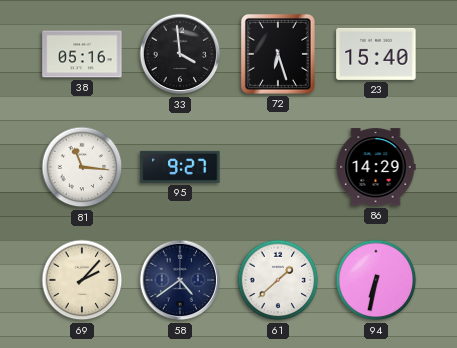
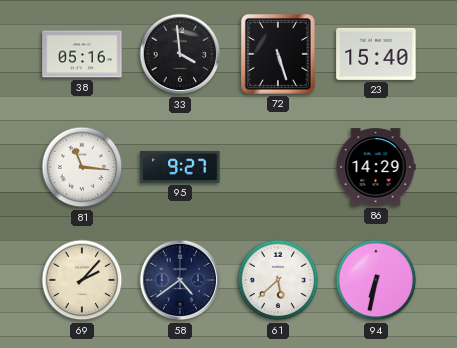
72: 6:27 -> 5:27 (278, 55)
61: 1:38 -> 5:38 (278, 280)
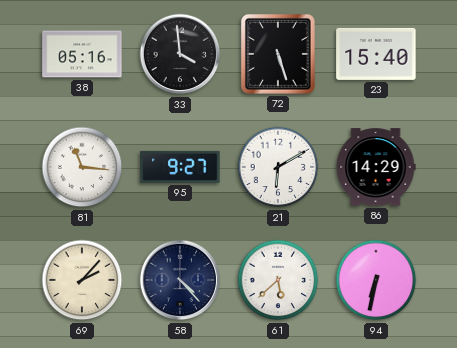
21: none -> 6:10 (278, 167)
58: 4:39 -> 4:23 (180, 280)
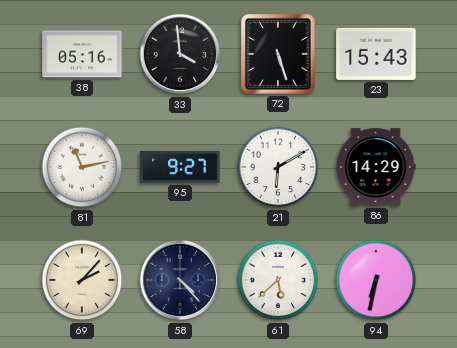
23: 15:40 -> 15:43 (376, 54)
81: 11:16 -> 11:13 (82, 167)
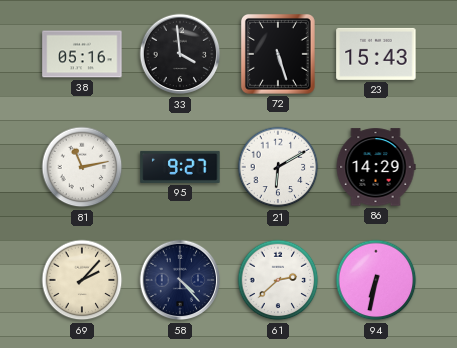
61: 5:38 -> 2:38 (278, 280)
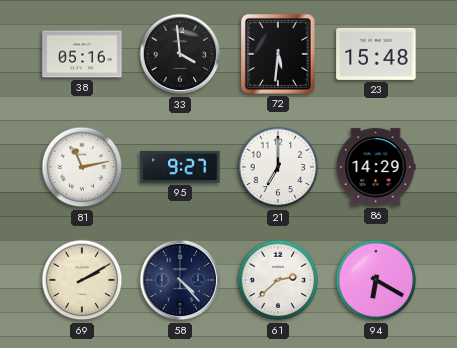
72: 5:27 -> 5:31 (278, 55)
23: 15:43 -> 15:48 (376, 54)
21: 6:10 -> 7:00 (278, 167)
69: 2:07 -> 2:10 (82, 280)
94: 6:32 -> 6:20 (376, 280)
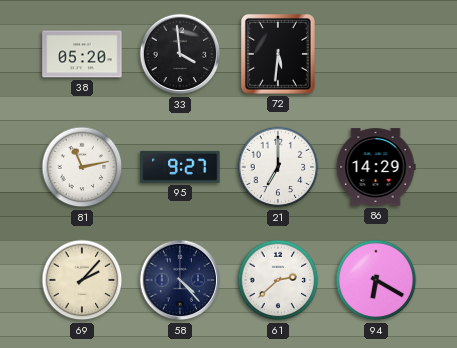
38: 05:16 -> 05:20 (82, 54)
23: 15:48 -> none (376, 54)
69: 2:10 -> 2:07 (82, 280)
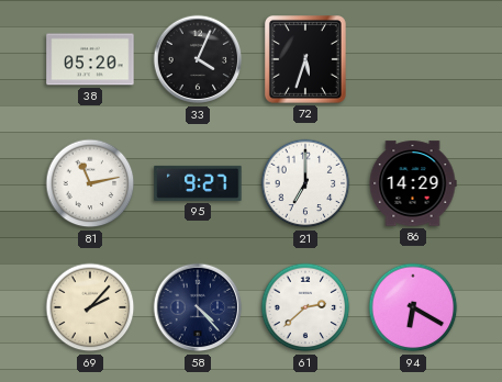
33: 3:59 -> 4:04 (198, 59)
72: 5:31 -> 5:33 (305, 60)
